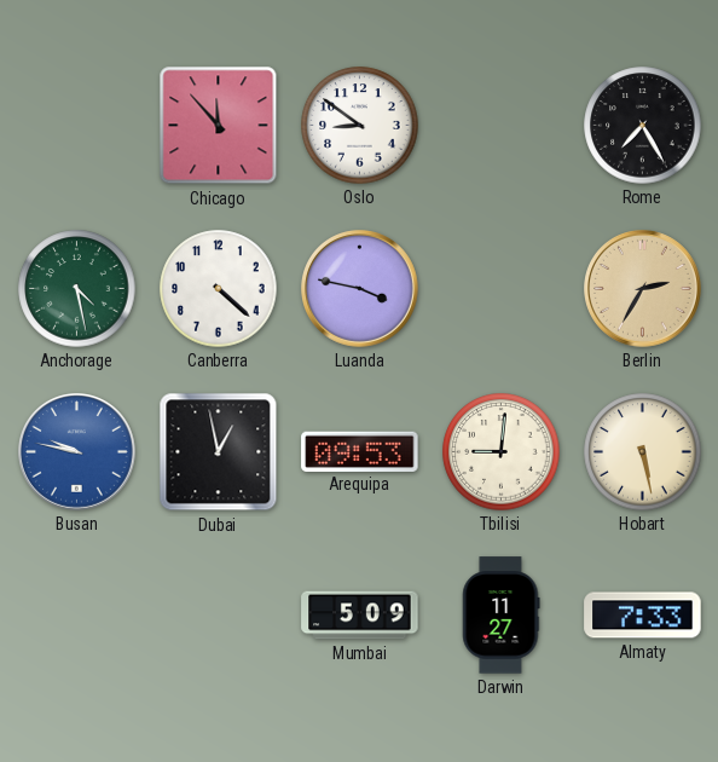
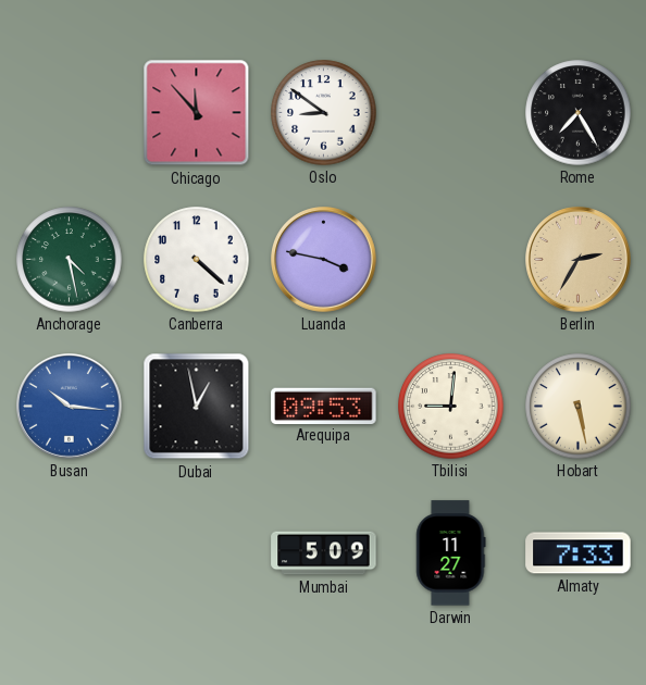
Busan: 9:47 -> 10:16 (70, 407)
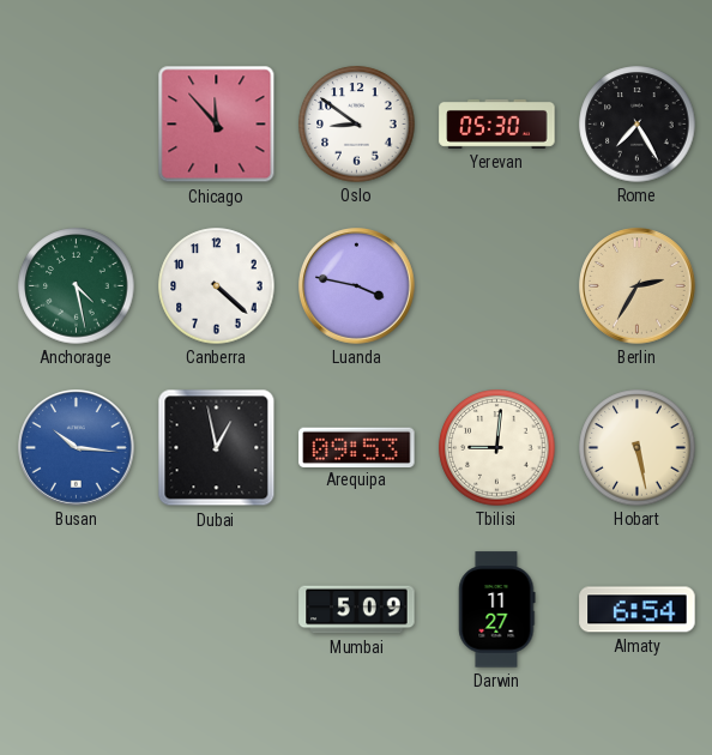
Yerevan: none -> 05:30 (497, 123)
Almaty: 7:33 -> 6:54 (638, 610)
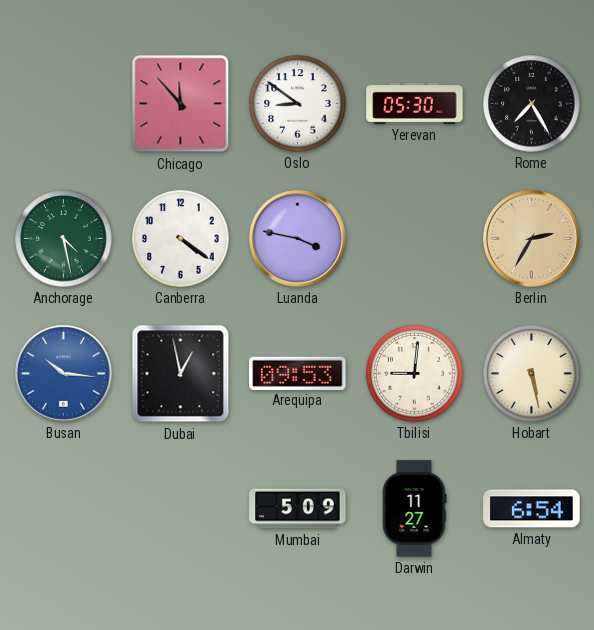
Canberra: 4:22 -> 4:21 (181, 239)
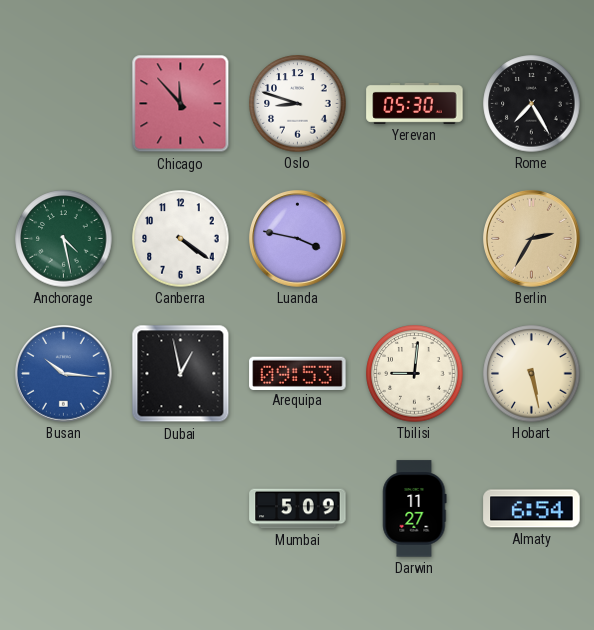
Oslo: 8:51 -> 8:48 (298, 104)
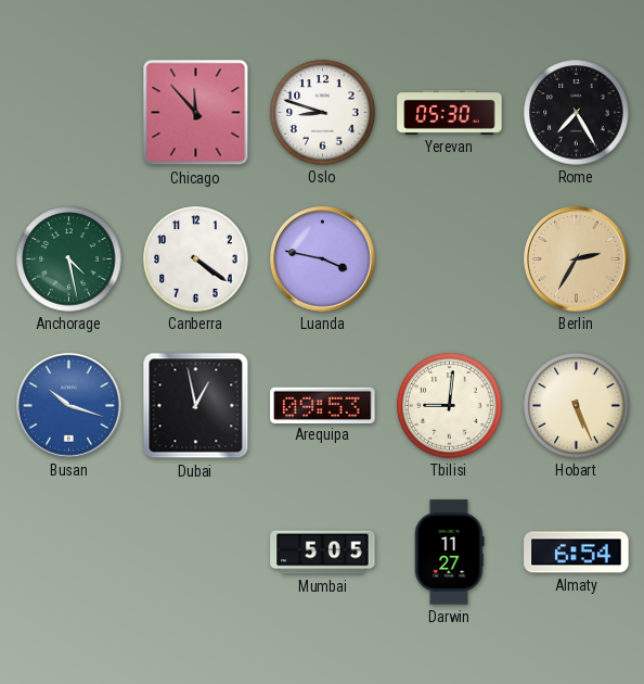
Busan: 10:16 -> 10:18 (69, 406)
Hobart: 5:28 -> 5:26 (577, 406)
Mumbai: 5:09 -> 5:05 (323, 553)
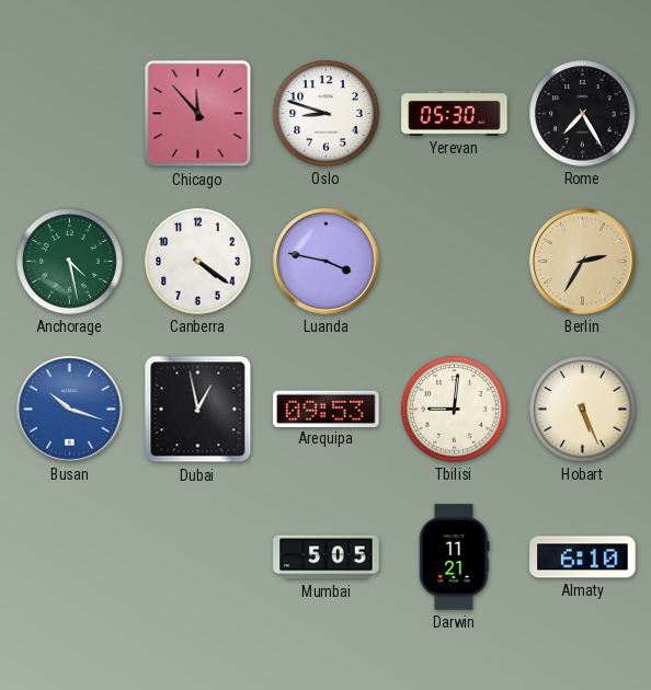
Darwin: 11:27 -> 11:21 (455, 557)
Almaty: 6:54 -> 6:10 (583, 557)
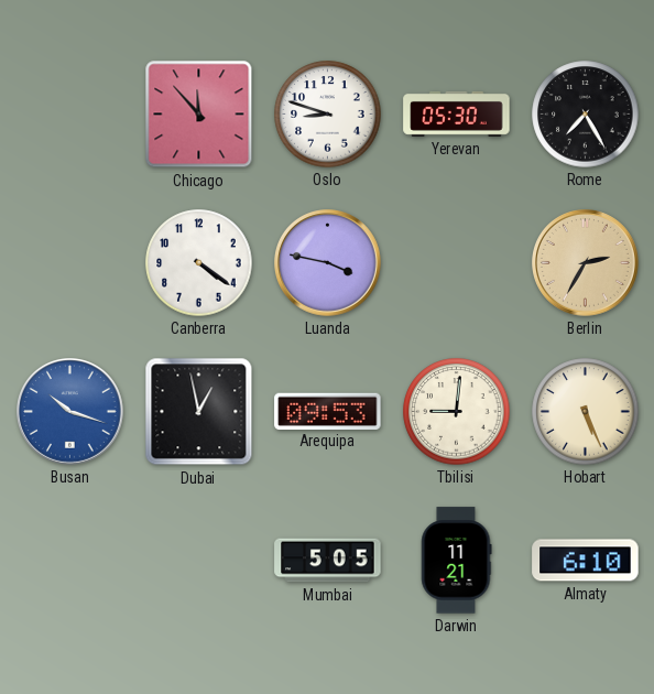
Anchorage: 4:28 -> none (70, 262)
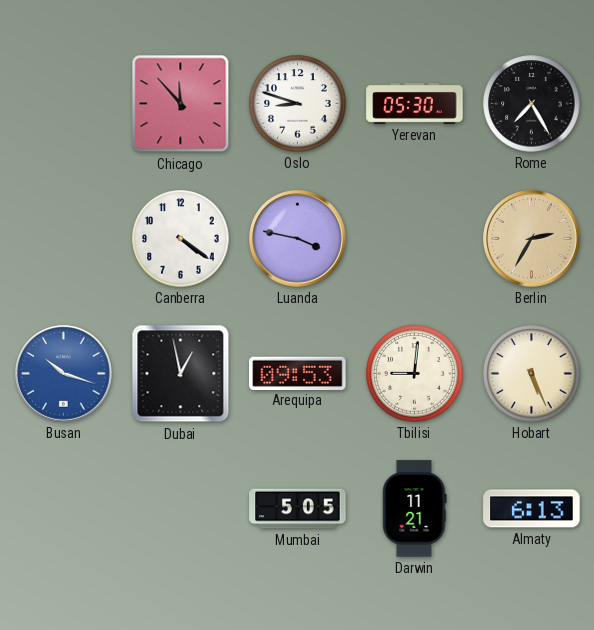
Almaty: 6:10 -> 6:13 (532, 509)
